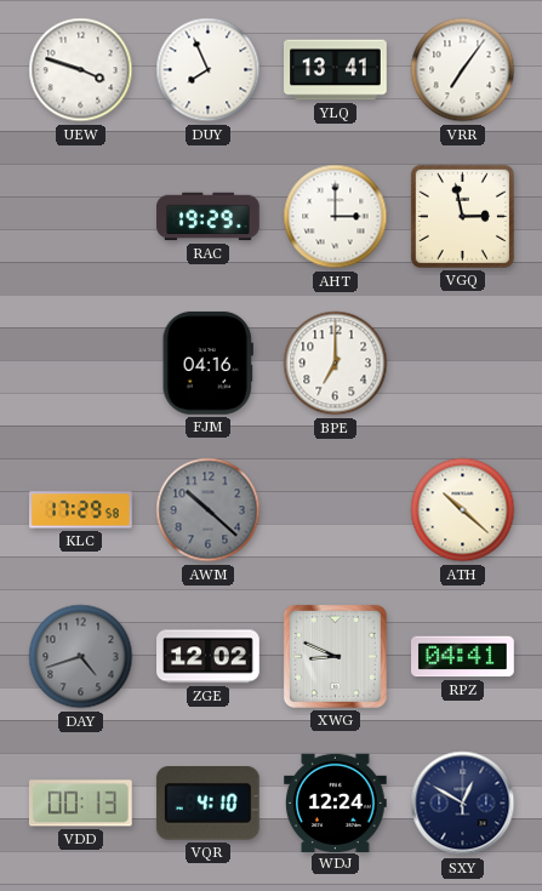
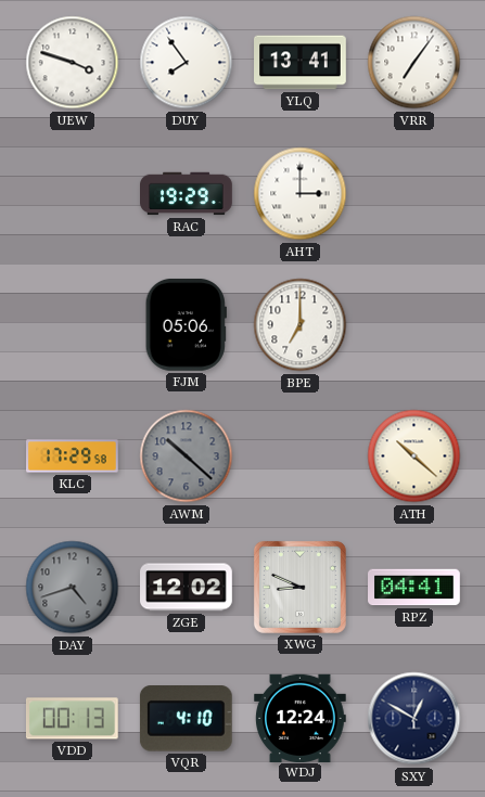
DUY: 7:56 -> 7:54 (187, 63)
VGQ: 2:58 -> none (462, 216)
FJM: 04:16 -> 05:06 (186, 325)
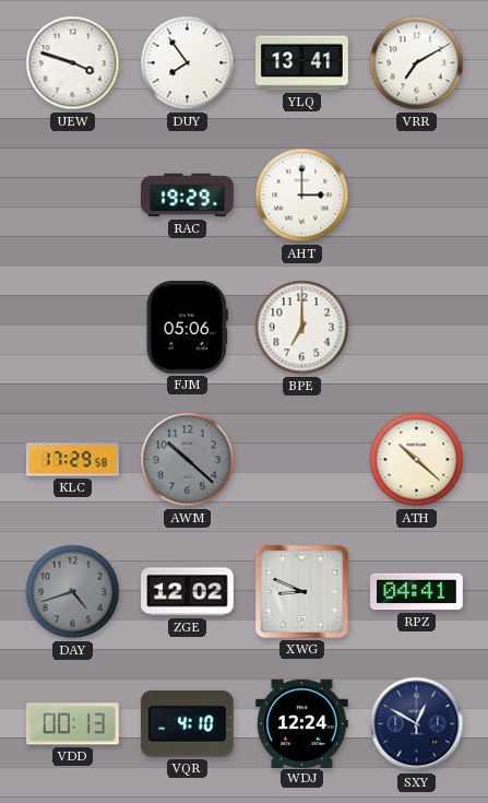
VRR: 7:06 -> 7:10 (417, 63)
